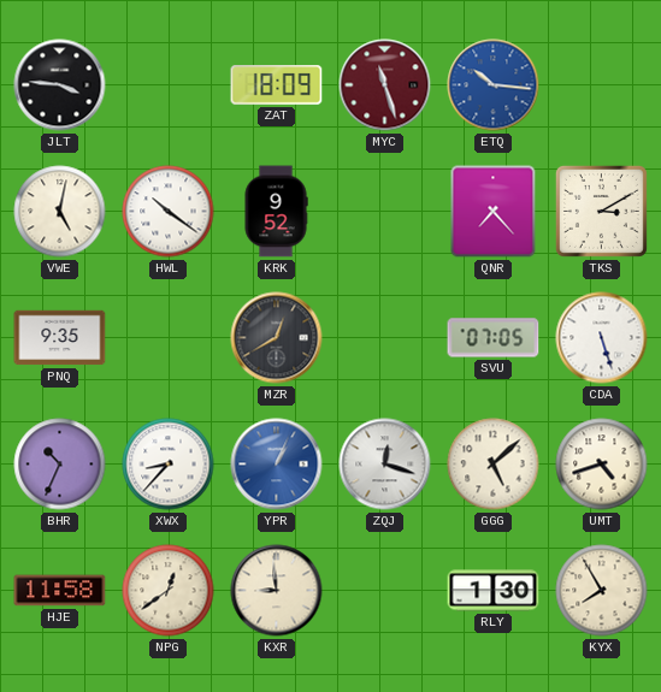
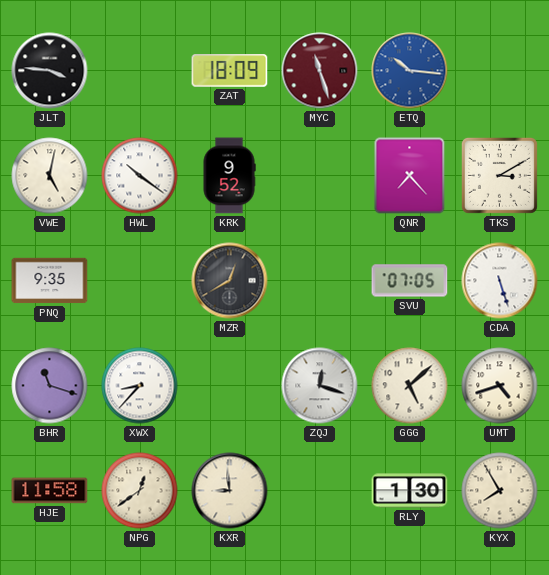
BHR: 10:34 -> 11:18 (50, 386)
YPR: 1:04 -> none (277, 465)
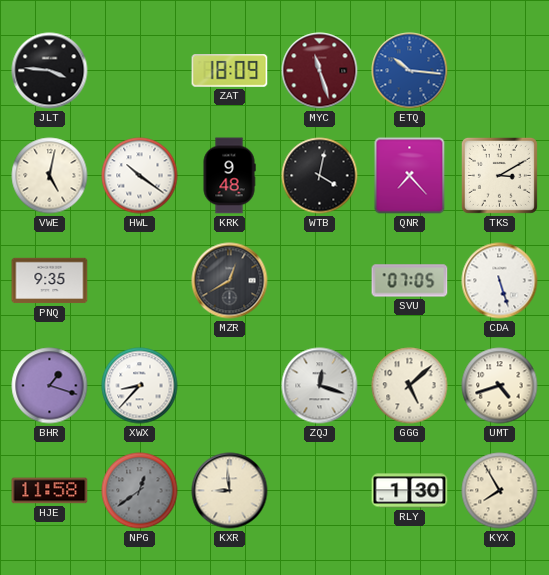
KRK: 9:52 -> 9:48 (229, 176)
WTB: none -> 4:02 (320, 176)
BHR: 11:18 -> 1:18 (50, 386)
NPG dial: cream -> grey (140, 491)
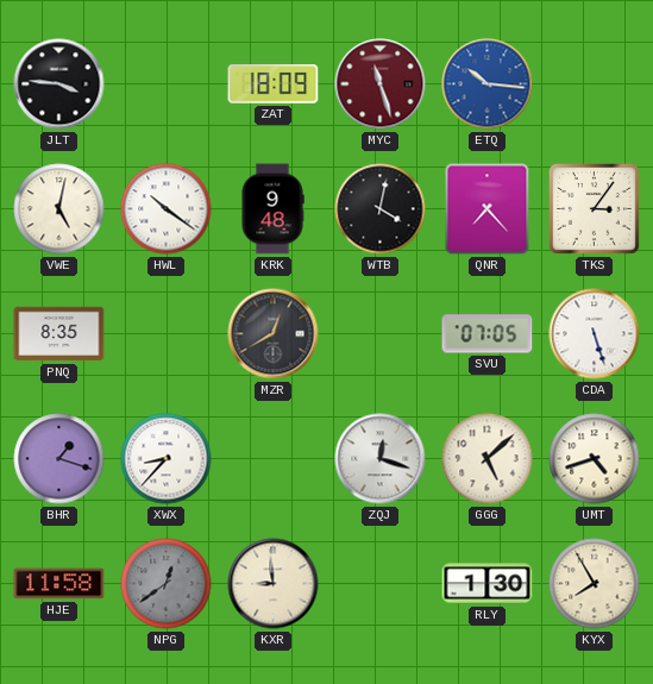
TKS: 3:10 -> 3:06 (594, 208)
PNQ: 9:35 -> 8:35 (59, 334)
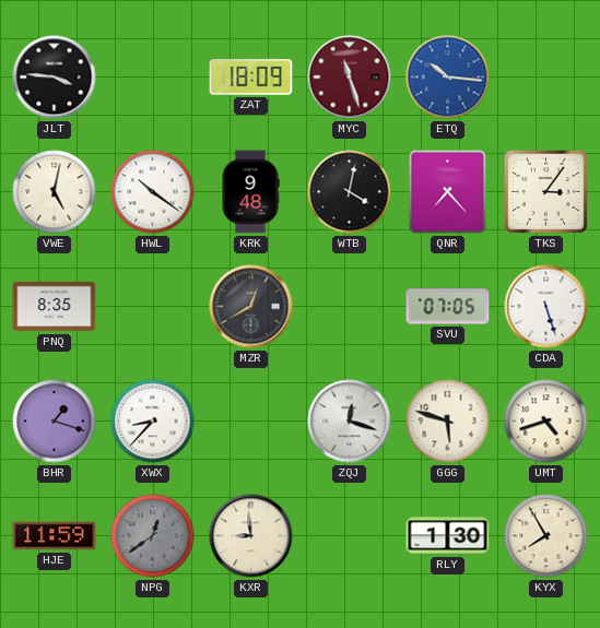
GGG: 5:08 -> 5:48 (448, 422)
HJE: 11:58 -> 11:59 (55, 536)
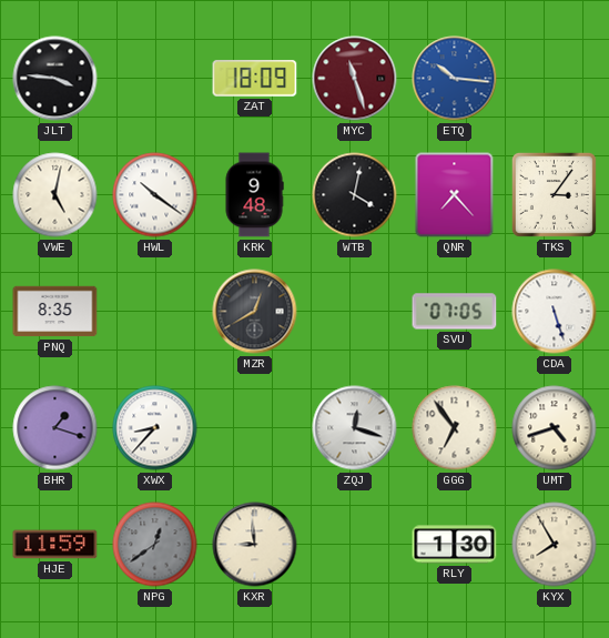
GGG: 5:48 -> 6:54 (455, 428)
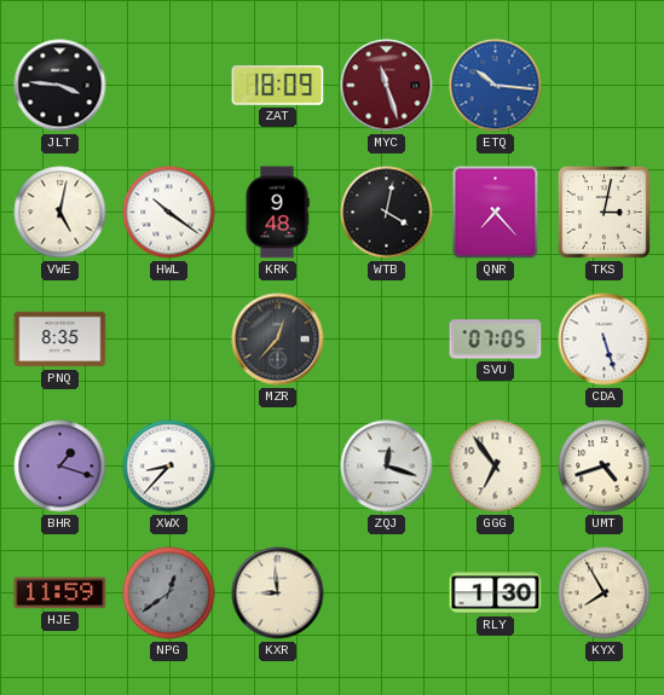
TKS: 3:06 -> 3:02 (604, 212)
MZR: 12:40 -> 12:37 (278, 340)
